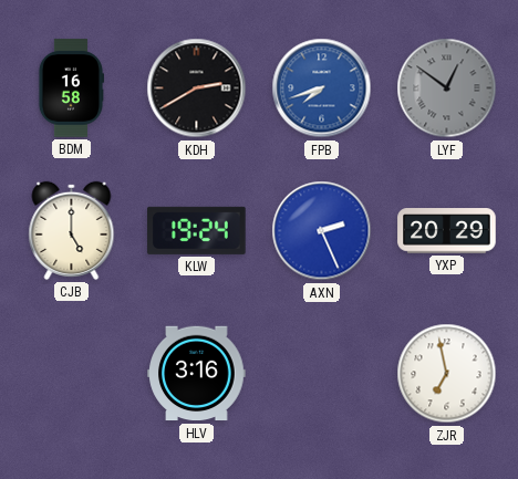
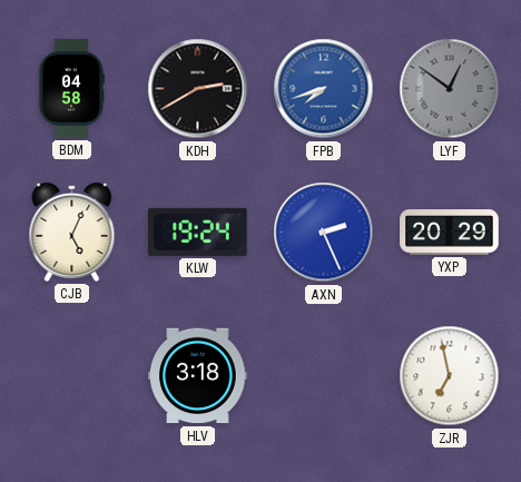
BDM: 16:58 -> 04:58 (70, 89)
CJB: 5:00 -> 5:04 (72, 232)
HLV: 3:16 -> 3:18 (198, 376)
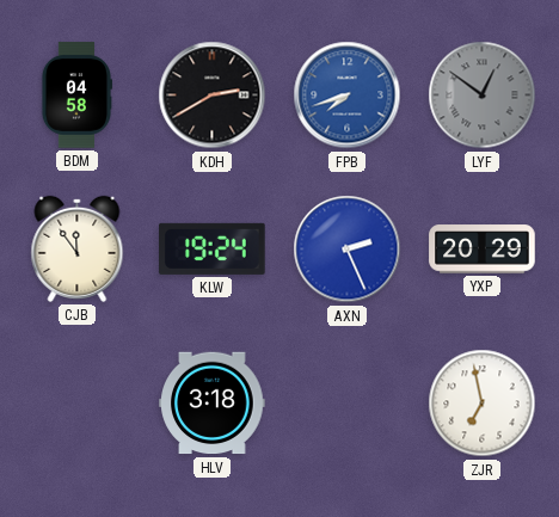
CJB: 5:04 -> 11:54 (78, 248)
